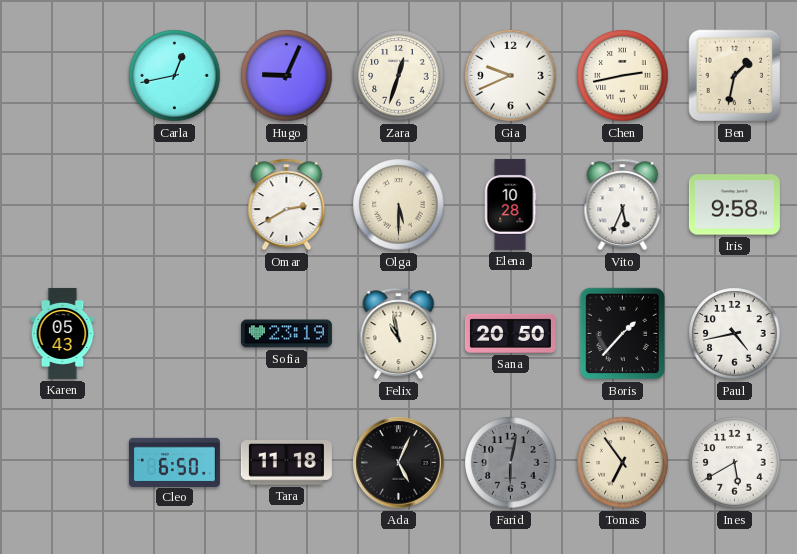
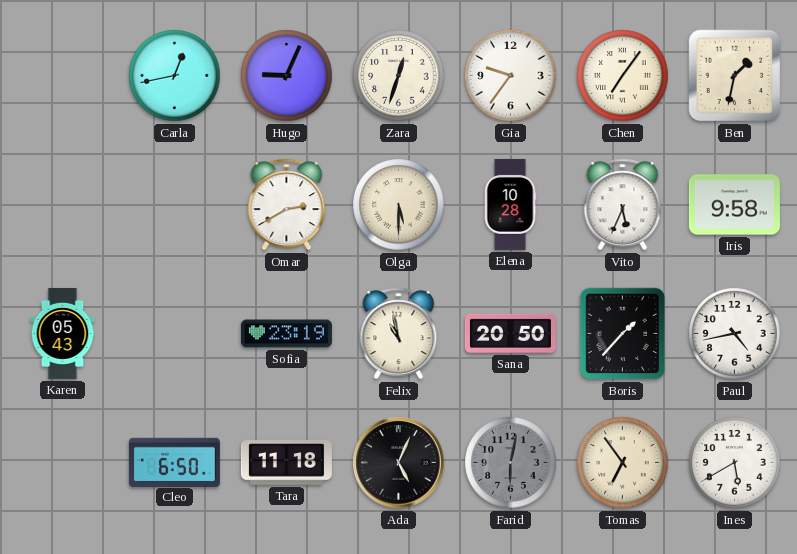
Gia: 9:41 -> 9:36 (511, 76)
Chen: 2:43 -> 7:06 (623, 76)
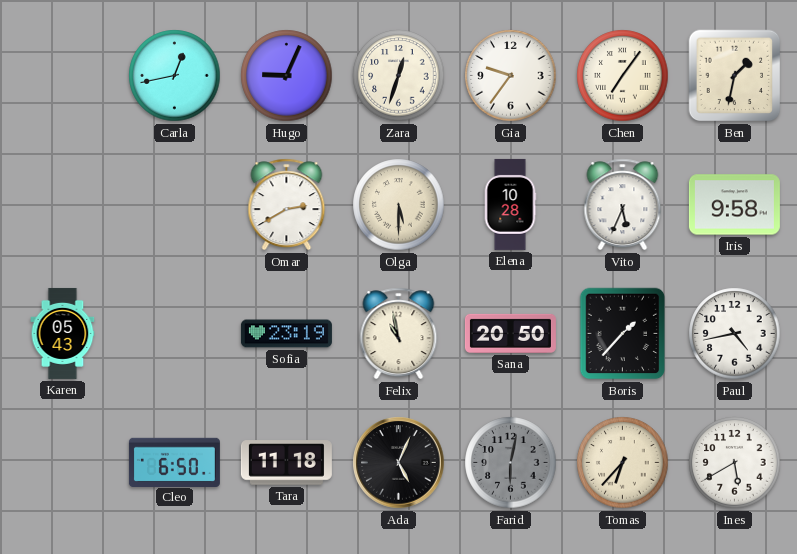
Tomas: 6:54 -> 6:37 (623, 463)
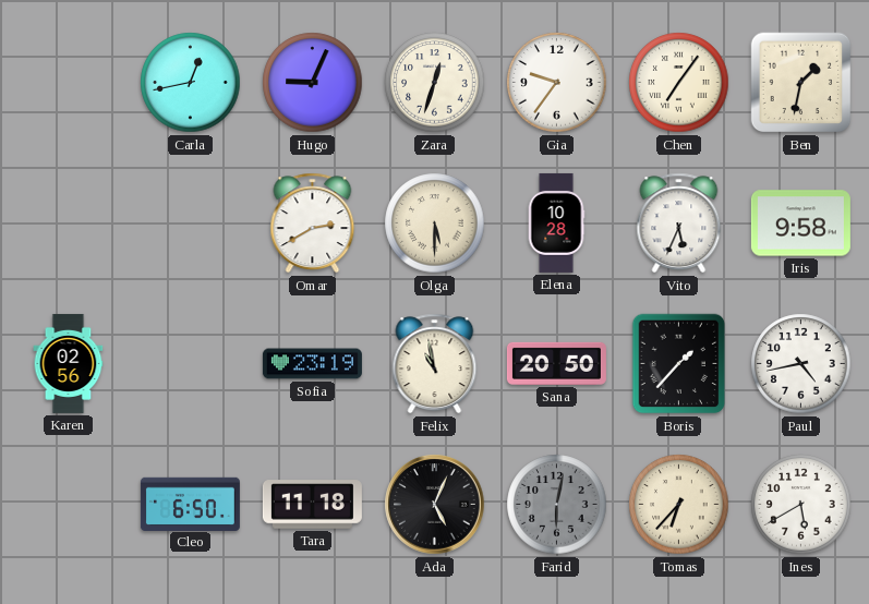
Karen: 05:43 -> 02:56 (69, 363)
